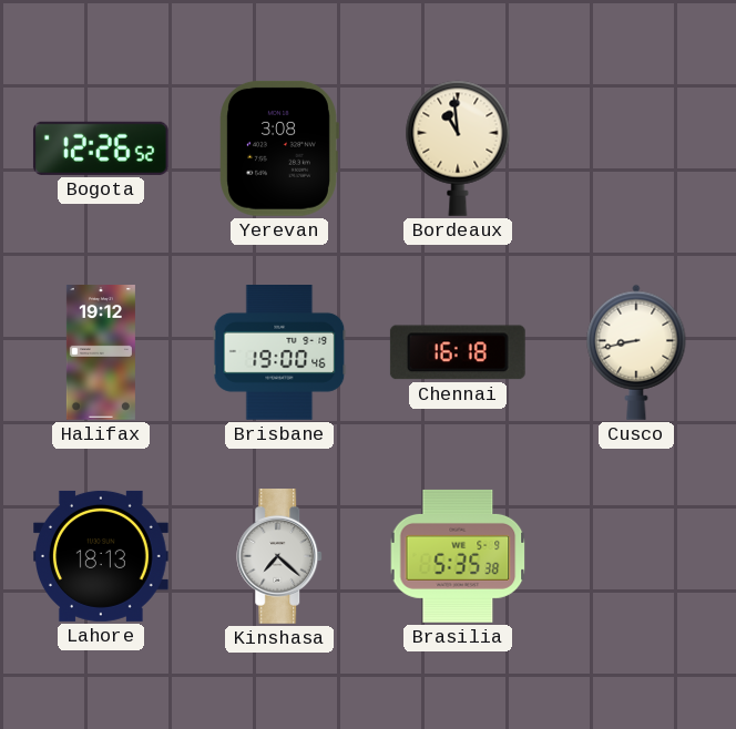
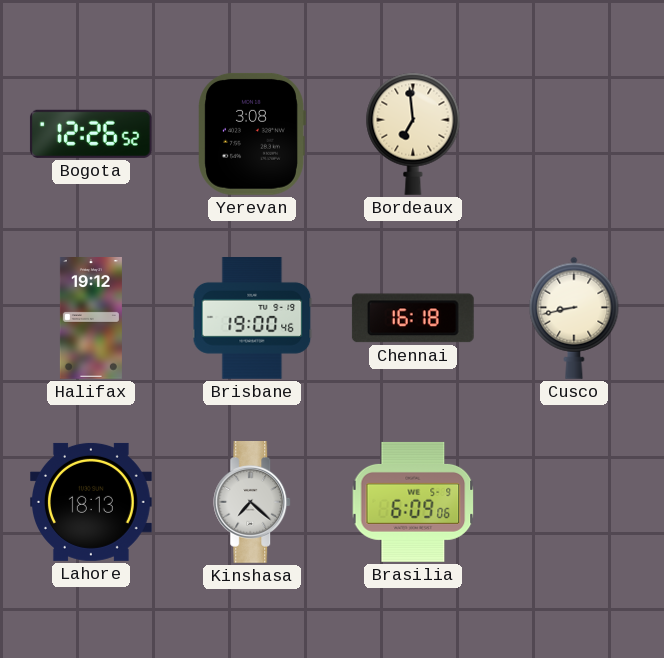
Bordeaux: 10:59 -> 6:59 (413, 134)
Brasilia: 5:35 -> 6:09 (413, 502)
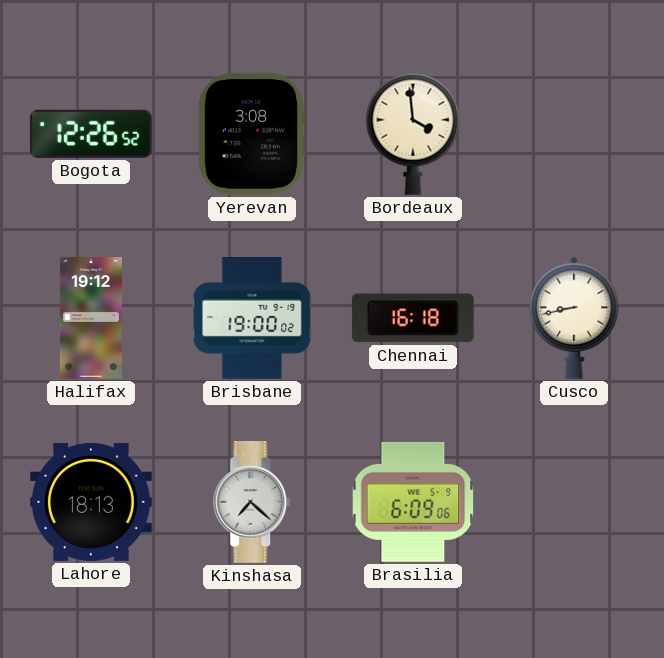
Bordeaux: 6:59 -> 3:59 (413, 134)
Brisbane: 19:00:46 -> 19:00:02 (252, 319)
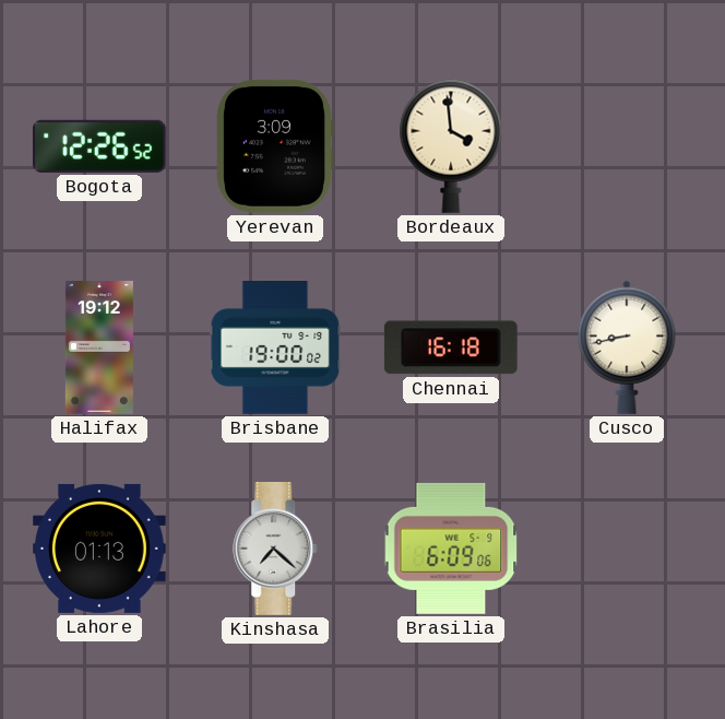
Yerevan: 3:08 -> 3:09 (275, 146)
Lahore: 18:13 -> 01:13 (100, 549)
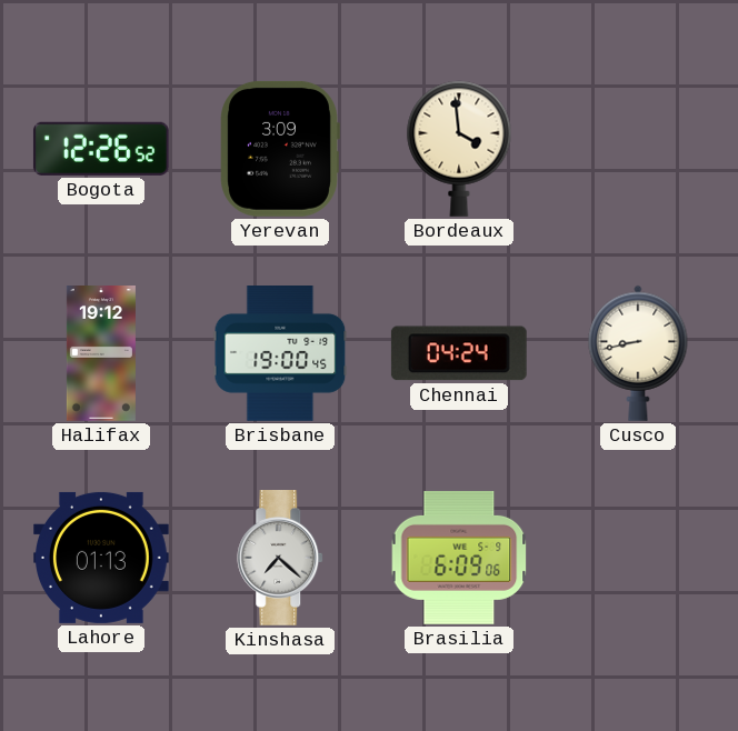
Brisbane: 19:00:02 -> 19:00:45 (280, 354)
Chennai: 16:18 -> 04:24 (459, 353)
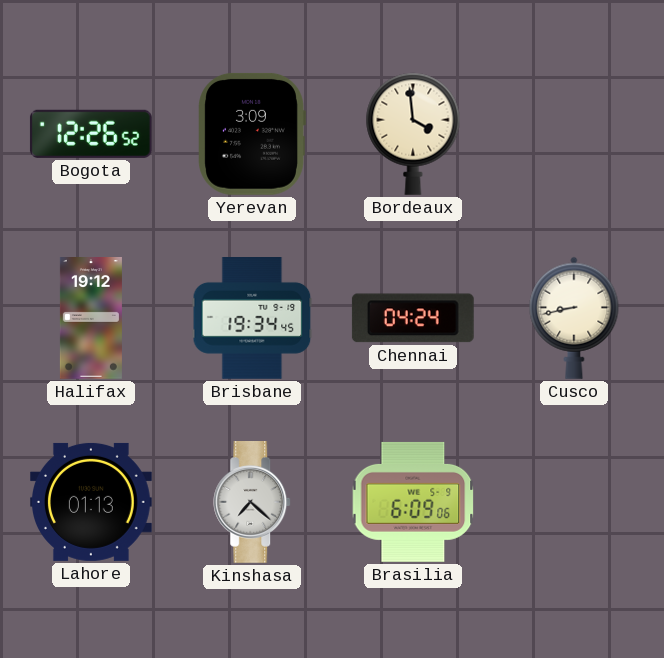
Brisbane: 19:00 -> 19:34 (252, 319)
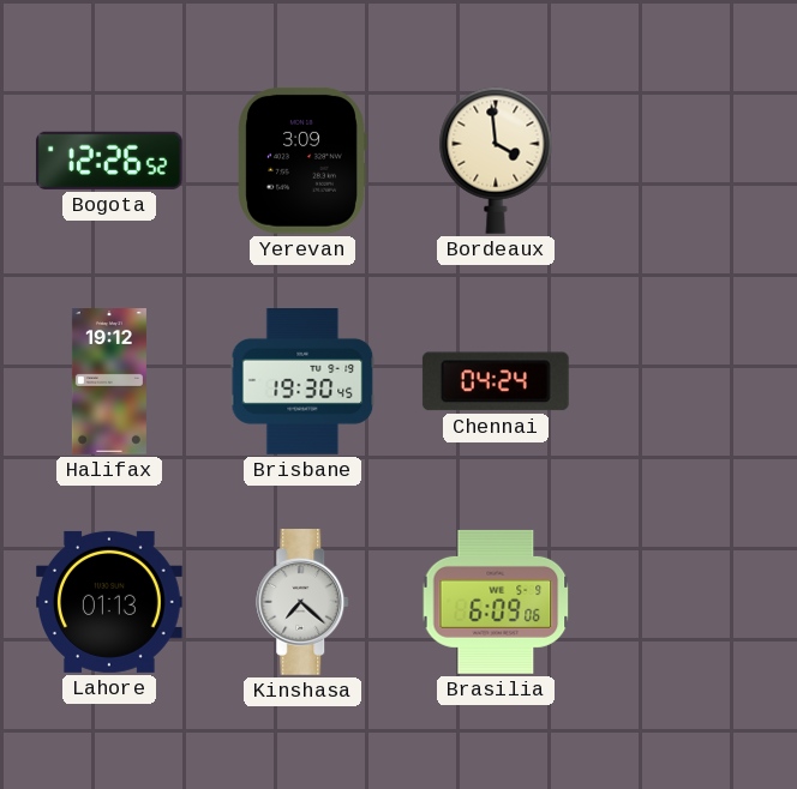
Brisbane: 19:34 -> 19:30 (302, 383)
Cusco: 8:43 -> none (574, 318)
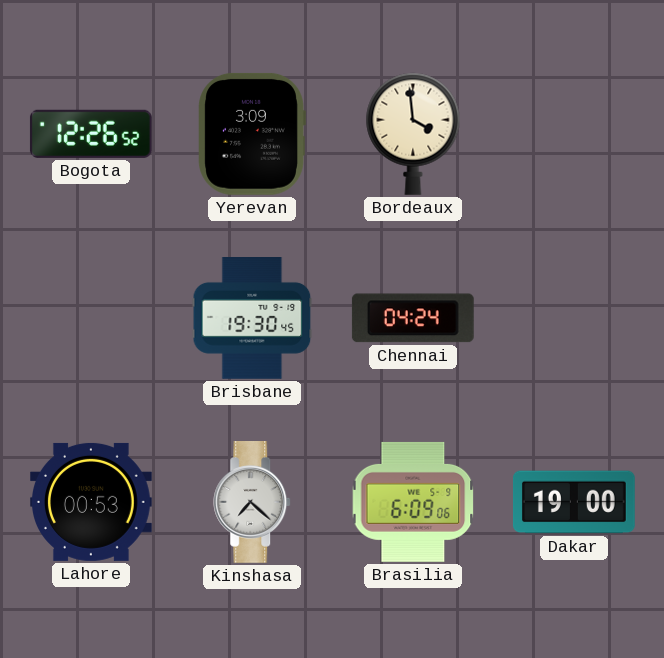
Halifax: 19:12 -> none (109, 383)
Lahore: 01:13 -> 00:53 (92, 502)
Dakar: none -> 19:00 (574, 502)
